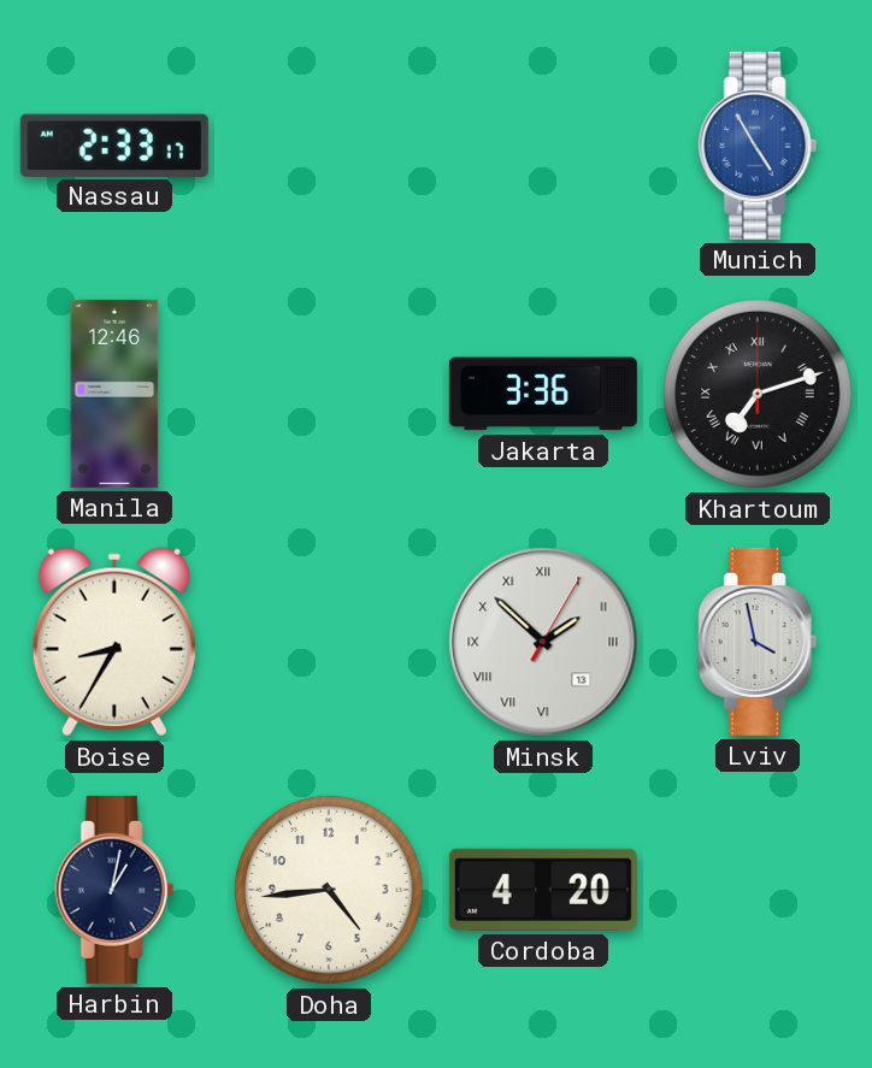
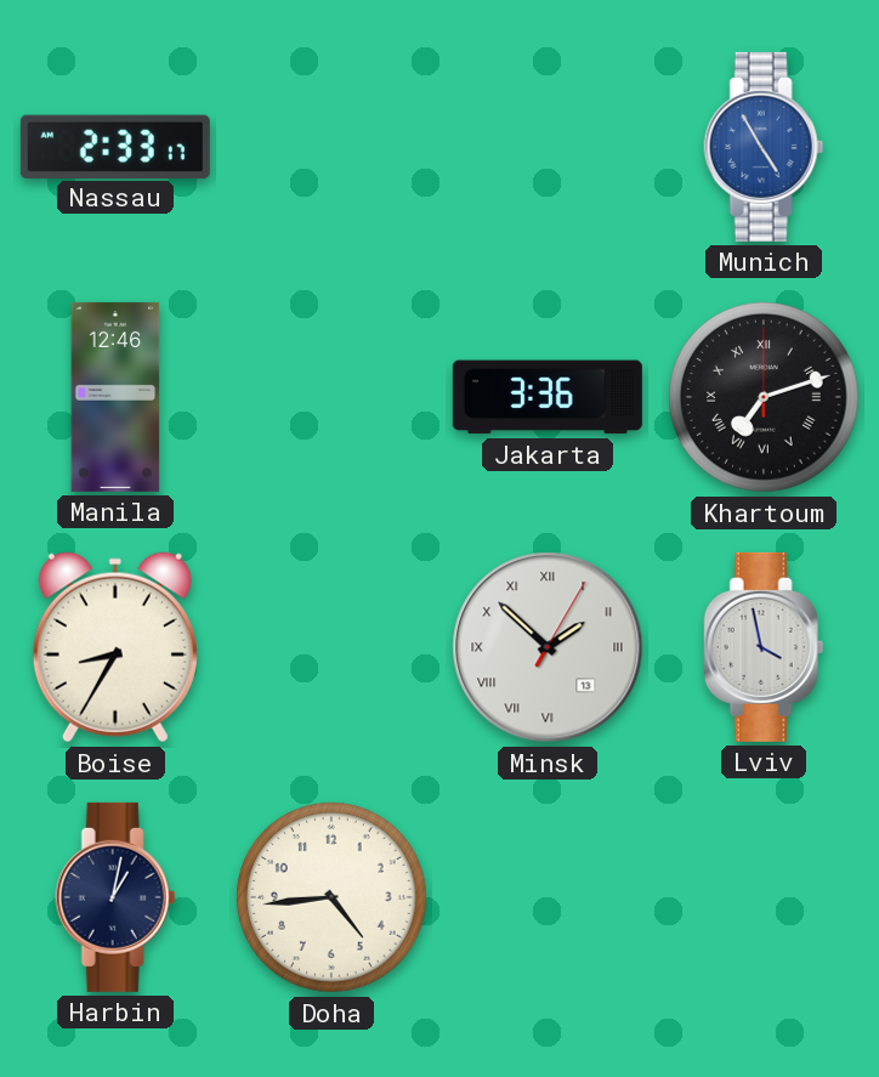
Cordoba: 4:20 -> none (543, 890)
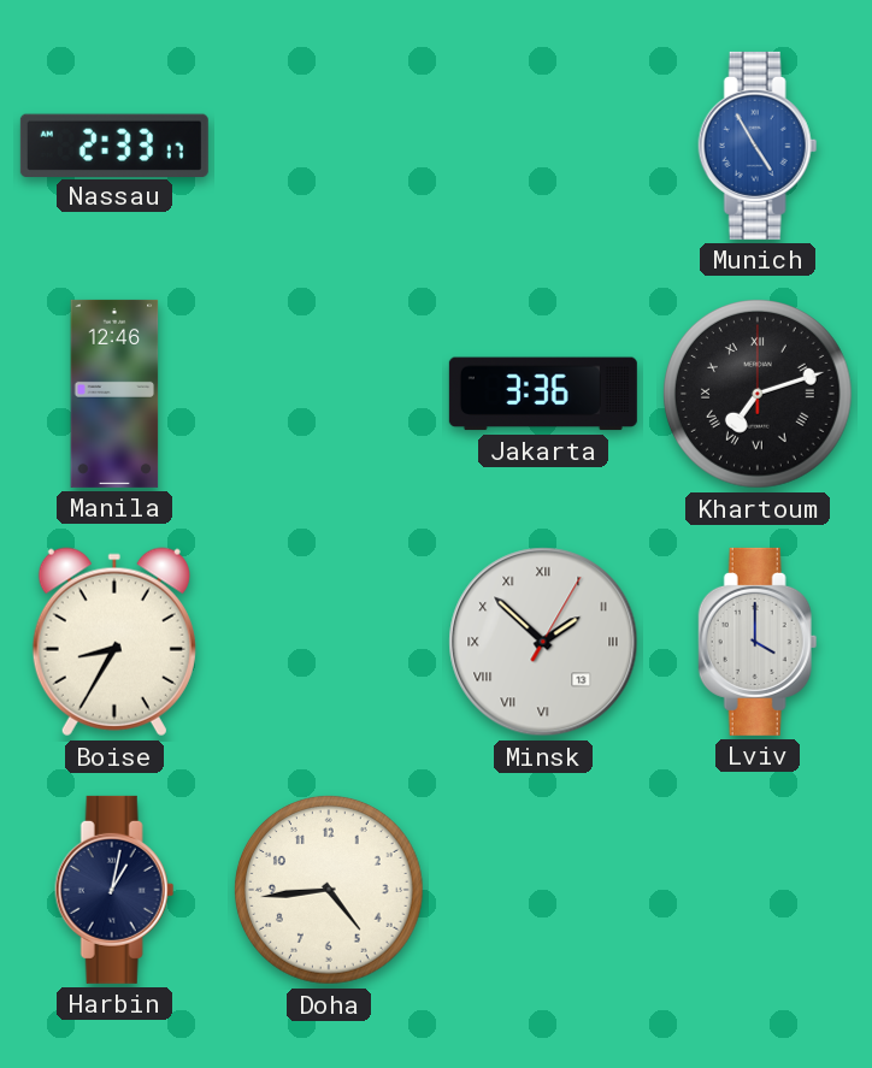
Lviv: 3:58 -> 4:00 (758, 642)
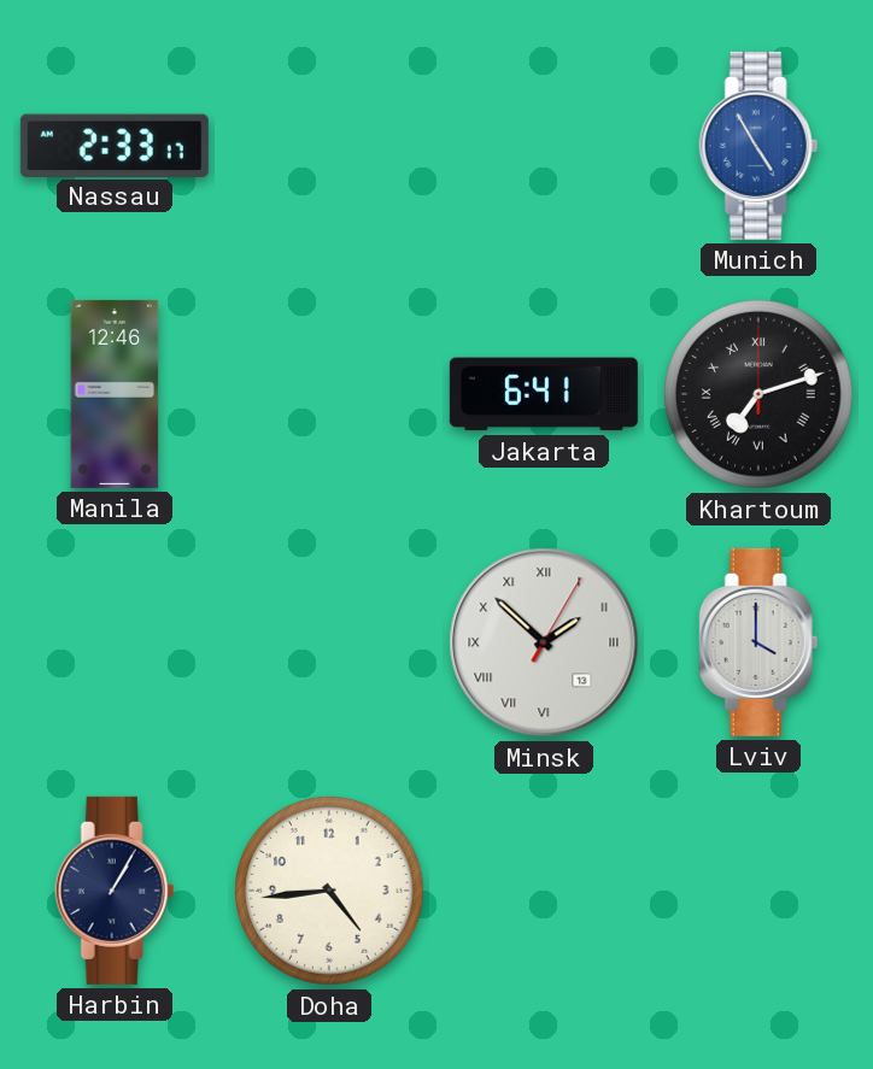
Jakarta: 3:36 -> 6:41 (544, 394)
Boise: 8:35 -> none (114, 642)
Harbin: 1:02 -> 1:05 (115, 891)
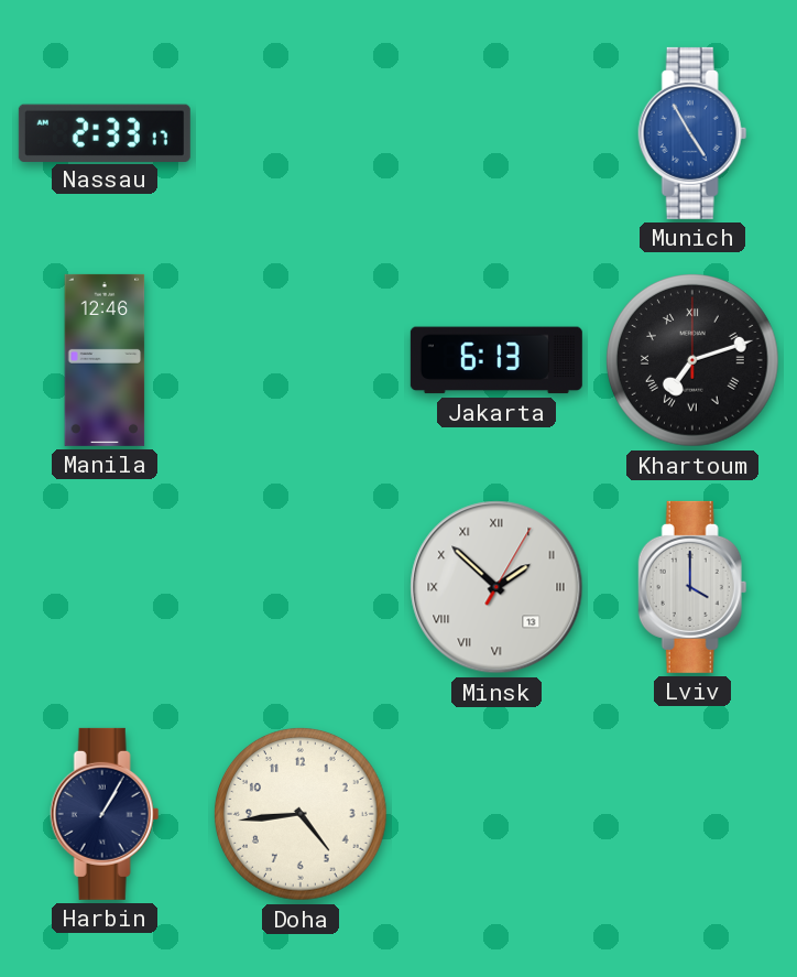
Jakarta: 6:41 -> 6:13 (496, 360)
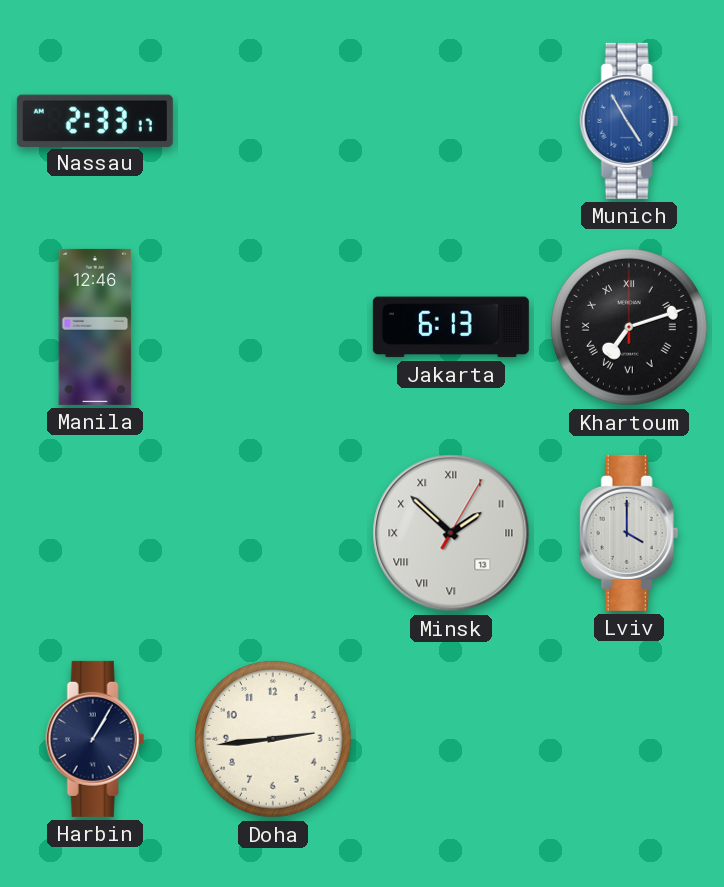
Doha: 4:44 -> 2:44 (274, 740)
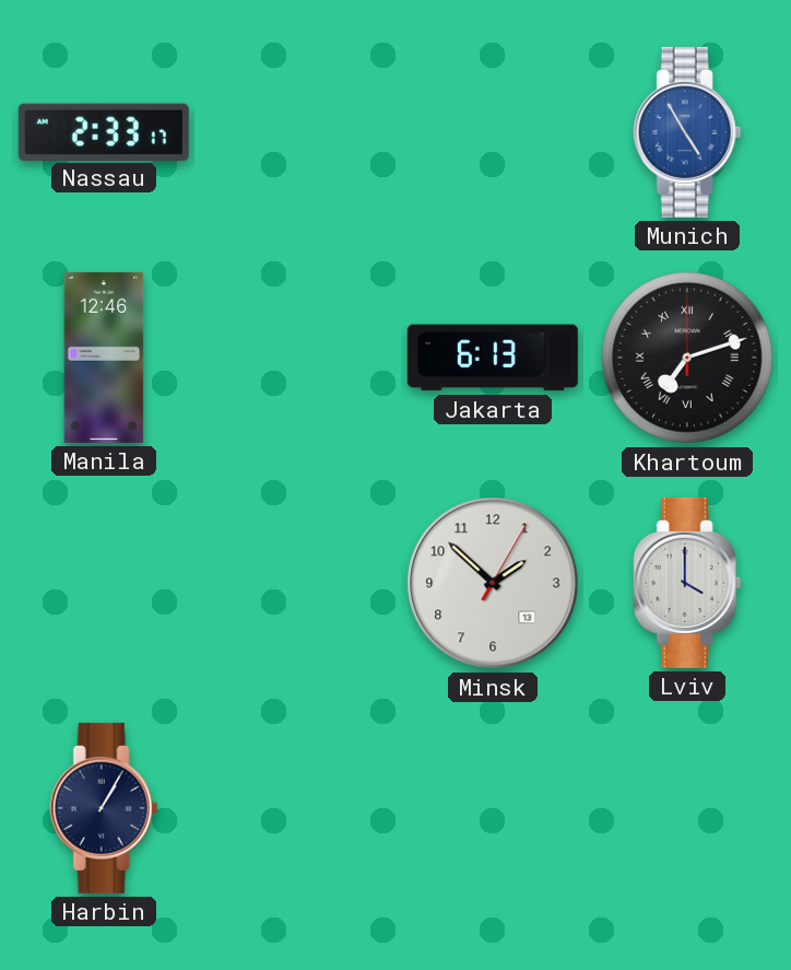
Minsk numerals: Roman -> Arabic (493, 583)
Doha: 2:44 -> none (274, 740)
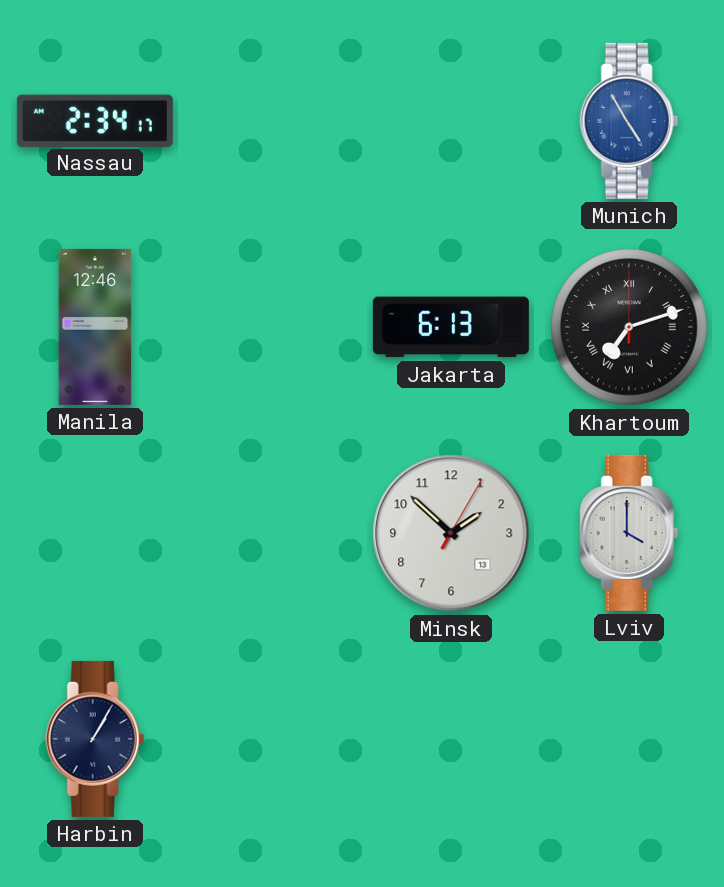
Nassau: 2:33 -> 2:34 (95, 120)
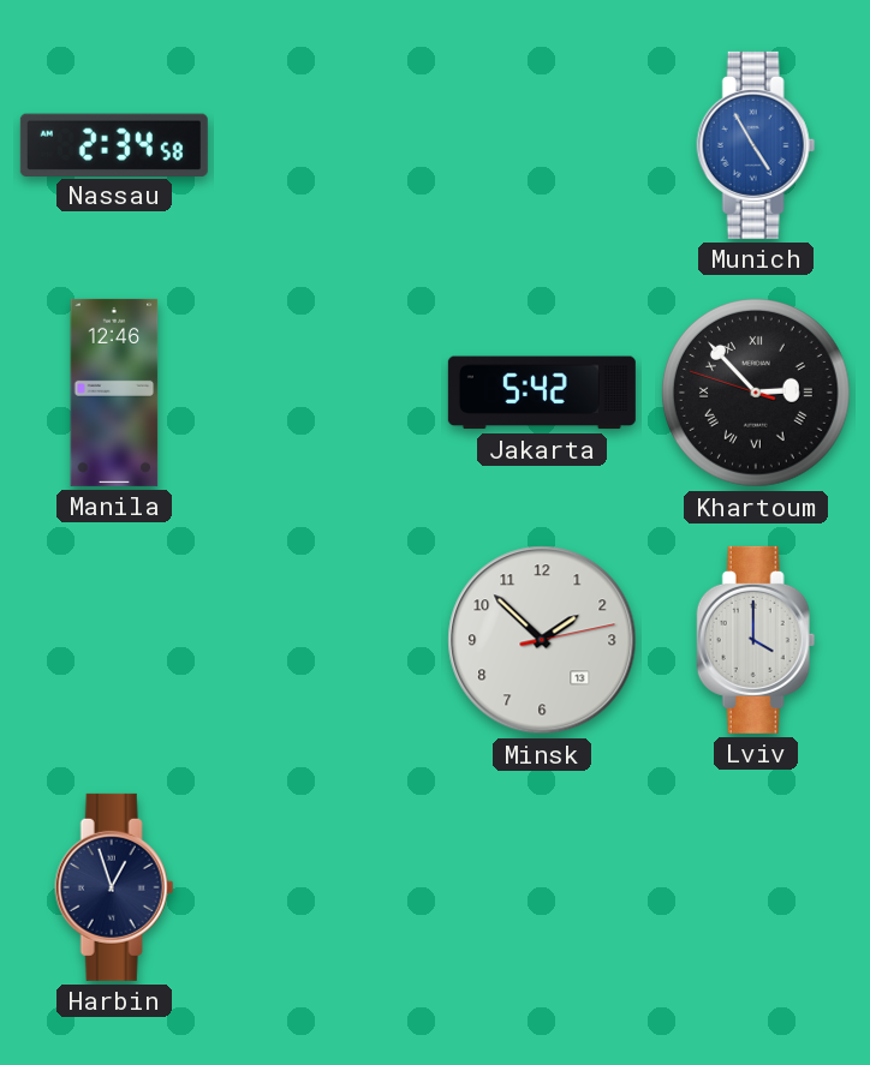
Nassau: 2:34:17 -> 2:34:58 (114, 144)
Jakarta: 6:13 -> 5:42 (542, 393)
Khartoum: 7:12 -> 2:52 (757, 394)
Minsk: 1:52:05 -> 1:52:13 (542, 640)
Harbin: 1:05 -> 12:57 (114, 887)
